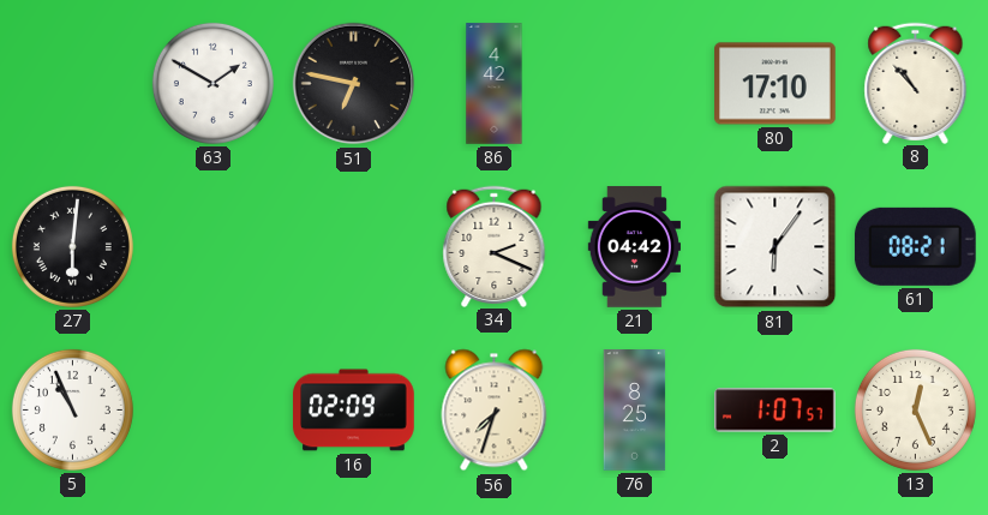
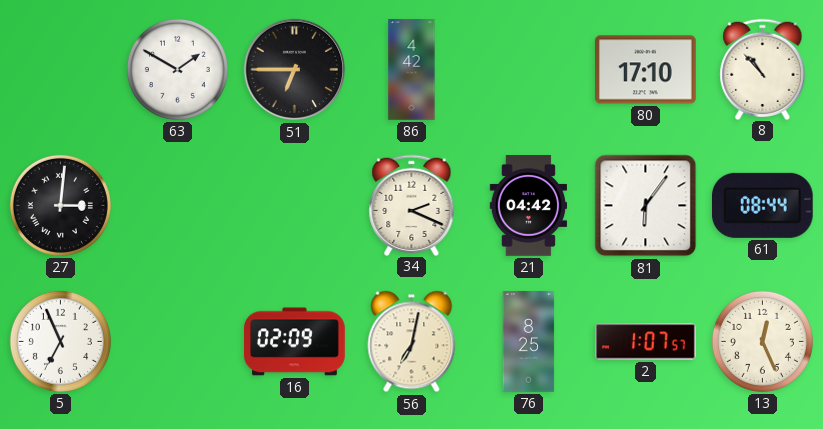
51: 6:47 -> 6:45 (295, 70)
27: 6:01 -> 3:01 (60, 205)
61: 08:21 -> 08:44 (762, 205)
5: 10:56 -> 6:56 (60, 341)
56: 7:33 -> 7:02 (412, 342)
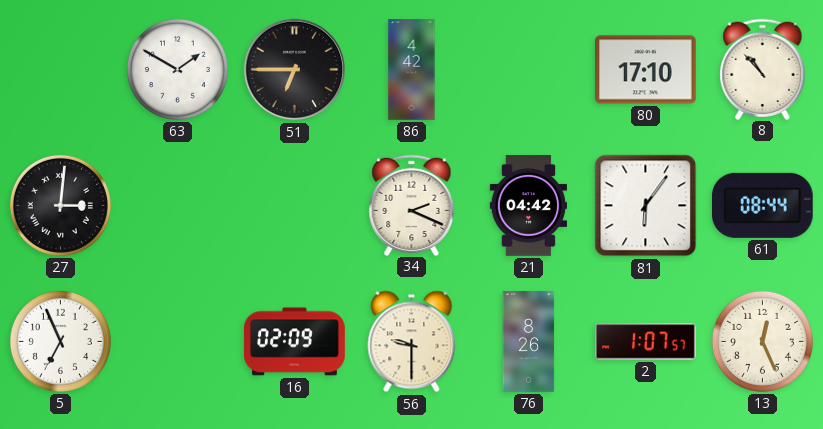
56: 7:02 -> 9:30 (412, 342)
76: 8:25 -> 8:26 (529, 342)
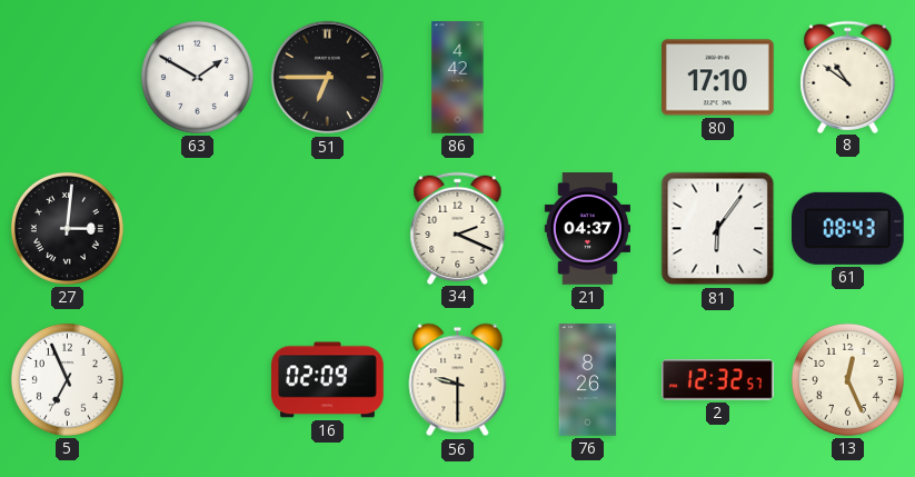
8: 10:53 -> 10:51 (848, 77)
21: 04:42 -> 04:37 (587, 229)
61: 08:44 -> 08:43 (847, 228)
2: 1:07 -> 12:32 (718, 380)
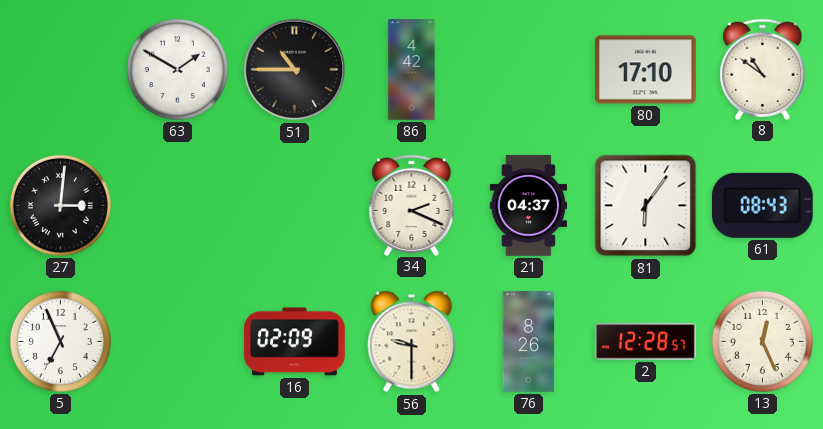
51: 6:45 -> 10:45 (295, 70)
2: 12:32 -> 12:28 (646, 342)
